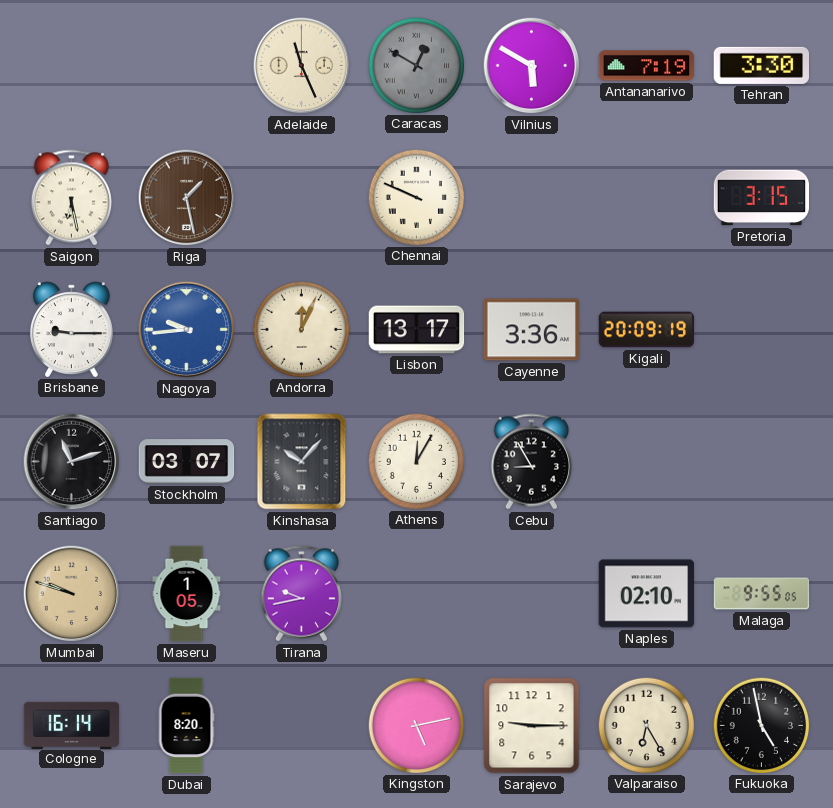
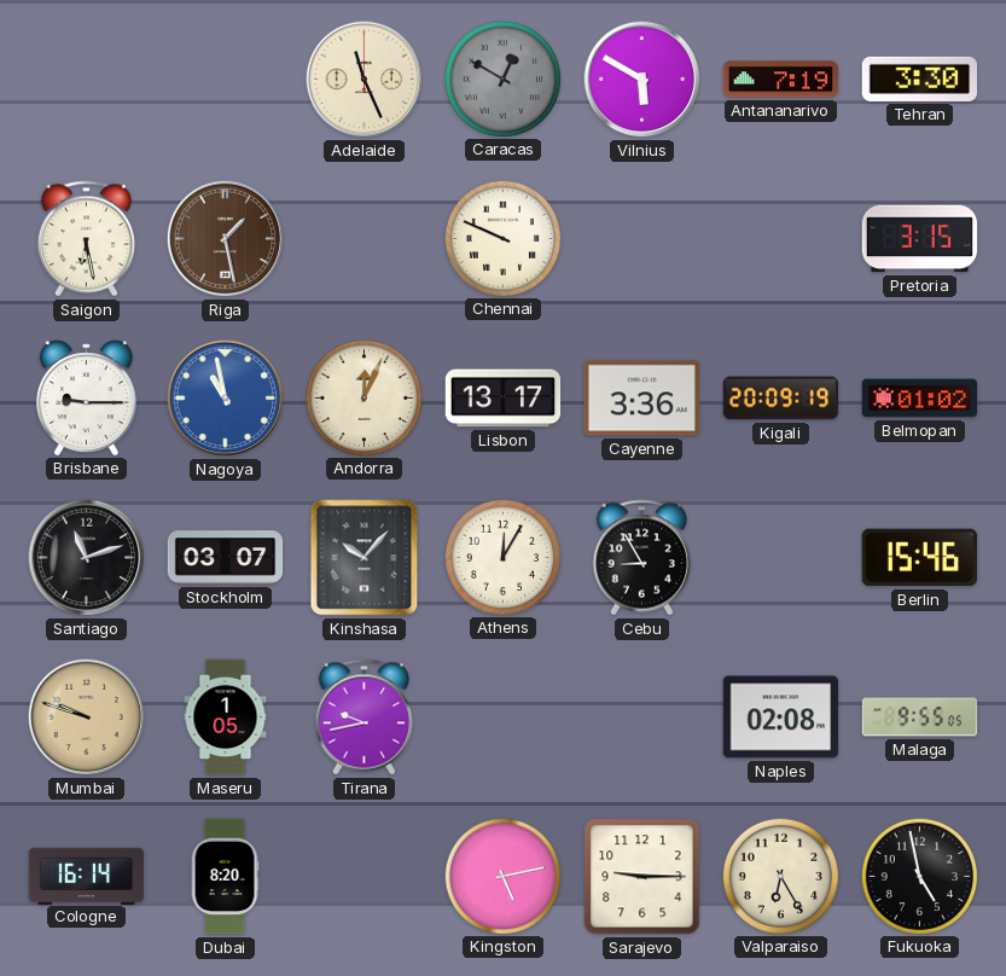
Nagoya: 9:44 -> 10:58 (226, 399)
Belmopan: none -> 01:02 (920, 399)
Berlin: none -> 15:46 (919, 558)
Naples: 02:10 -> 02:08 (781, 718)
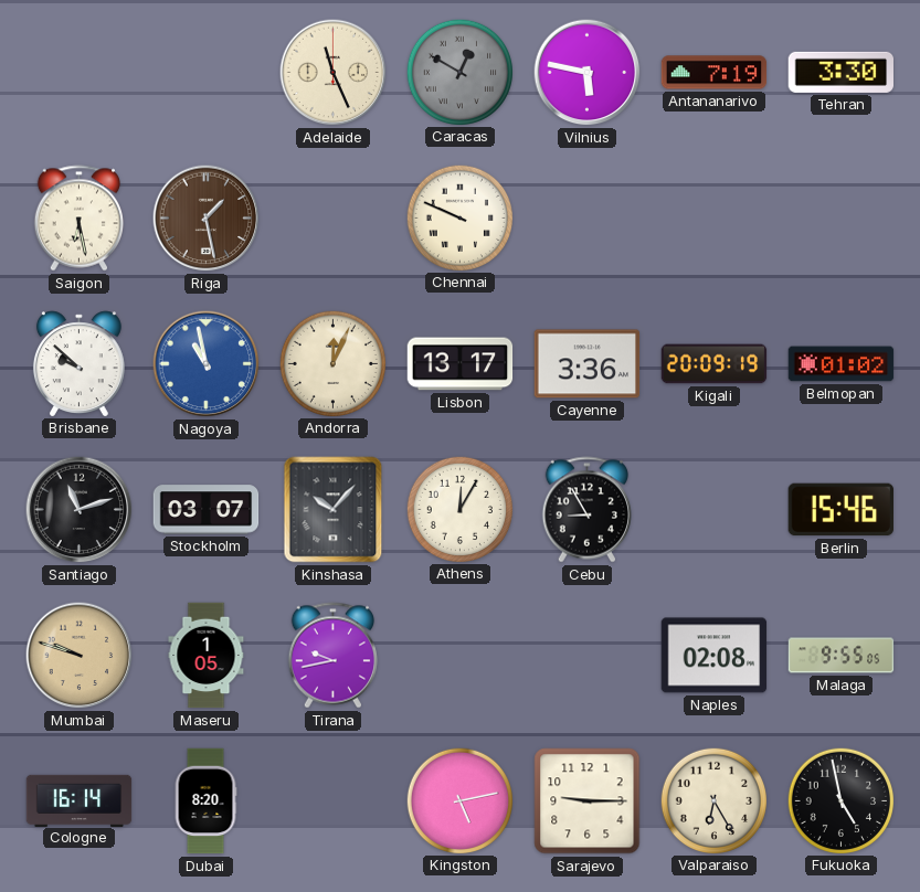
Vilnius: 5:50 -> 5:47 (588, 73)
Pretoria: 3:15 -> none (920, 239)
Brisbane: 9:15 -> 9:52 (78, 363)
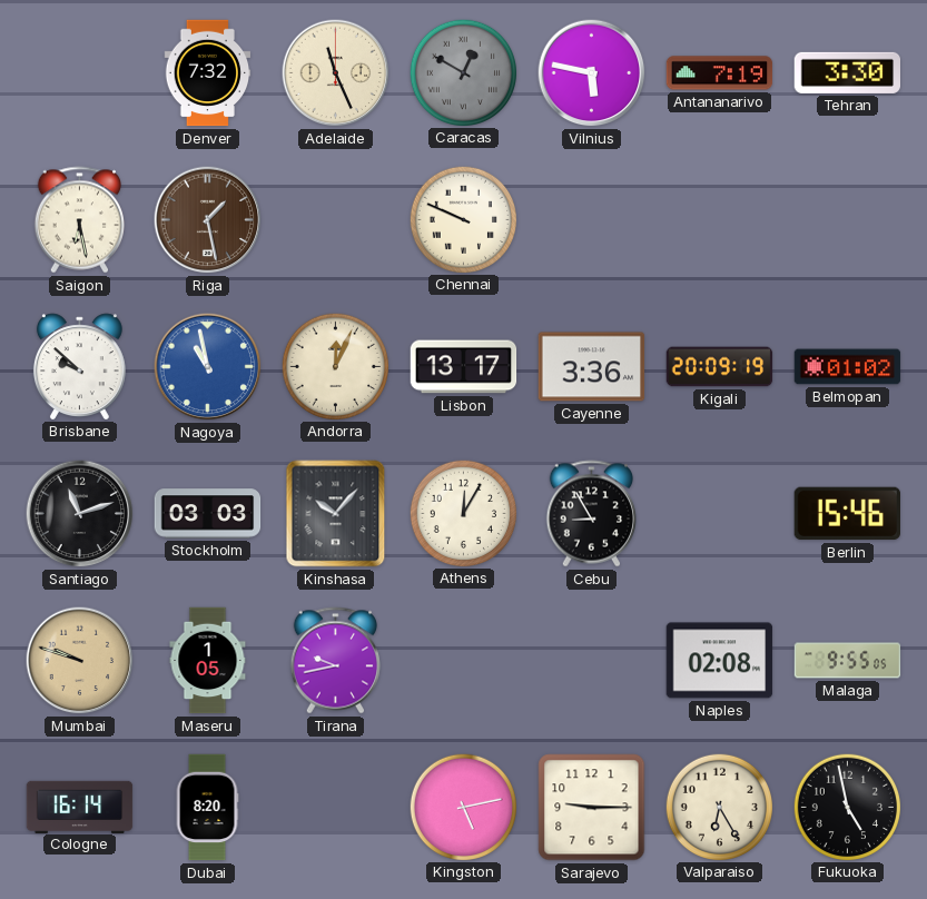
Denver: none -> 7:32 (208, 73)
Stockholm: 03:07 -> 03:03 (208, 514)
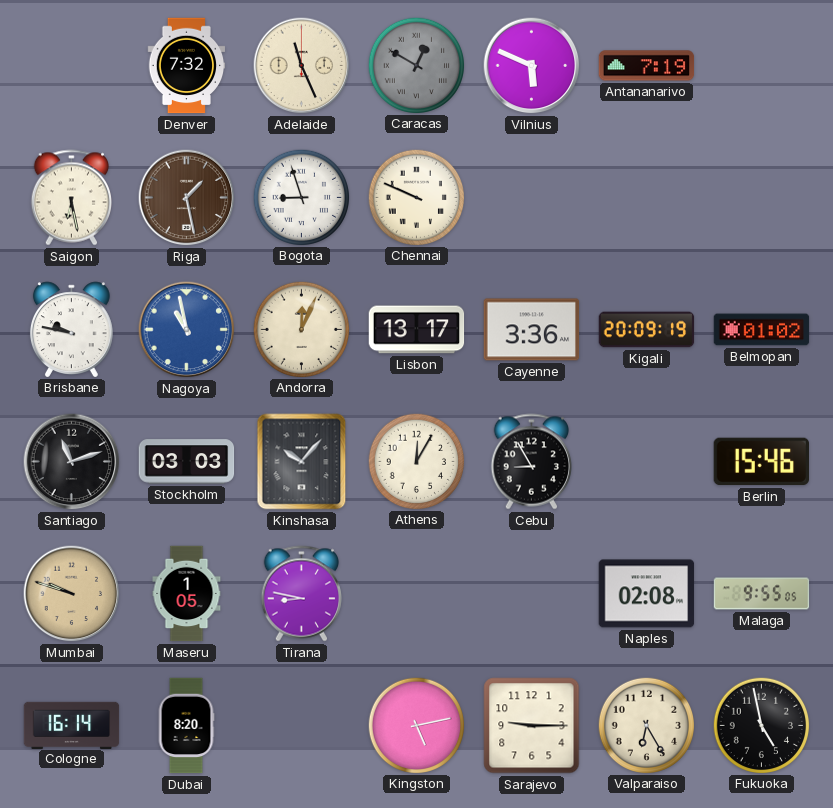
Vilnius: 5:47 -> 5:49 (532, 66)
Tehran: 3:30 -> none (848, 72)
Bogota: none -> 8:57 (301, 197)
Brisbane: 9:52 -> 9:47 (71, 329)
Tirana: 9:43 -> 8:47 (301, 594)
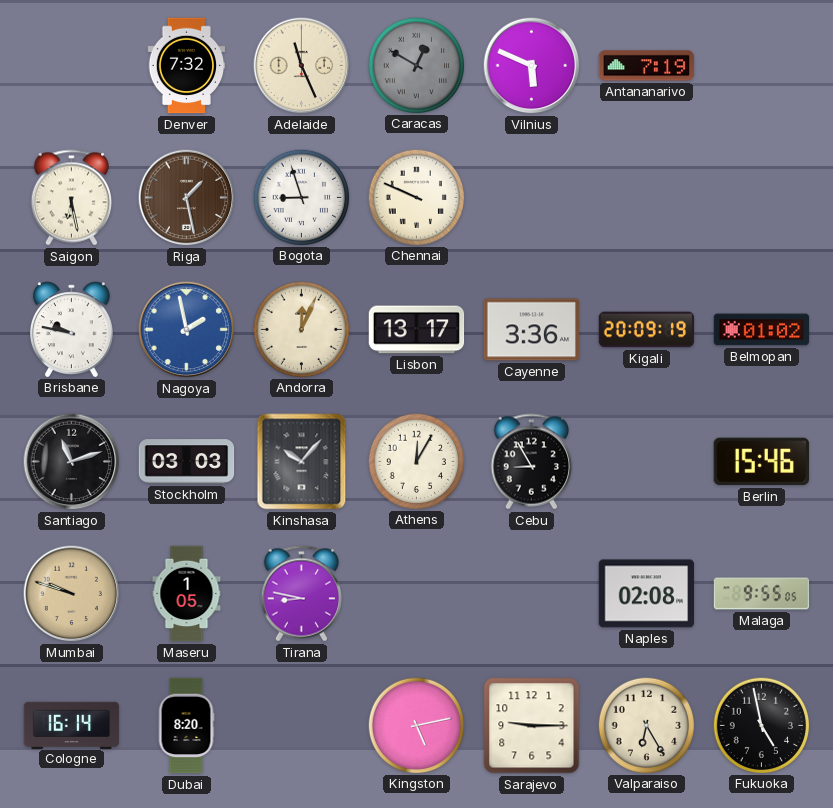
Nagoya: 10:58 -> 1:58 (187, 330)
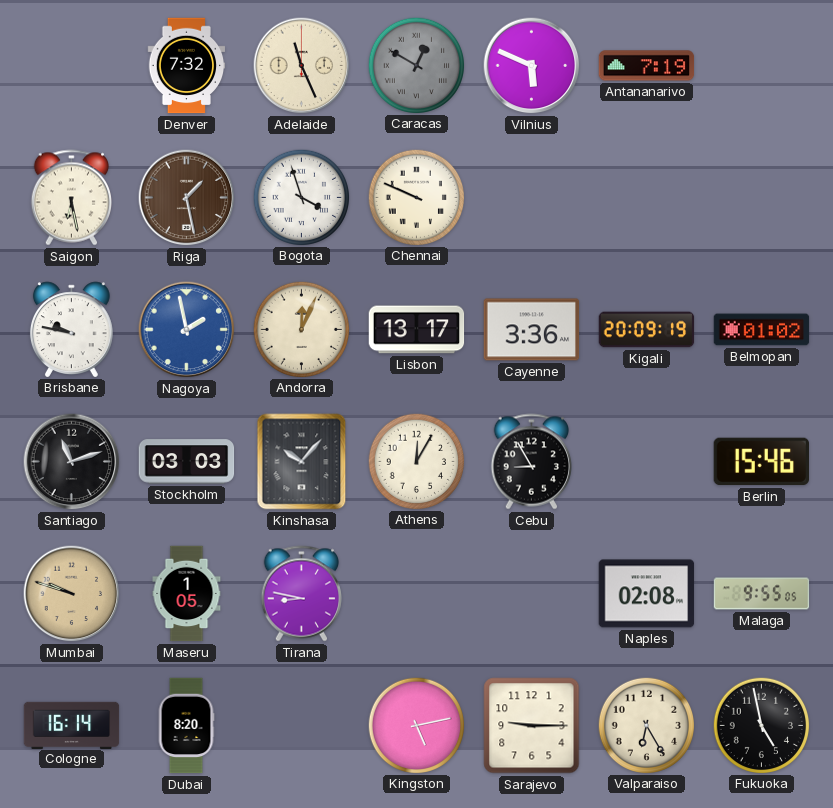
Bogota: 8:57 -> 3:57 (301, 197)
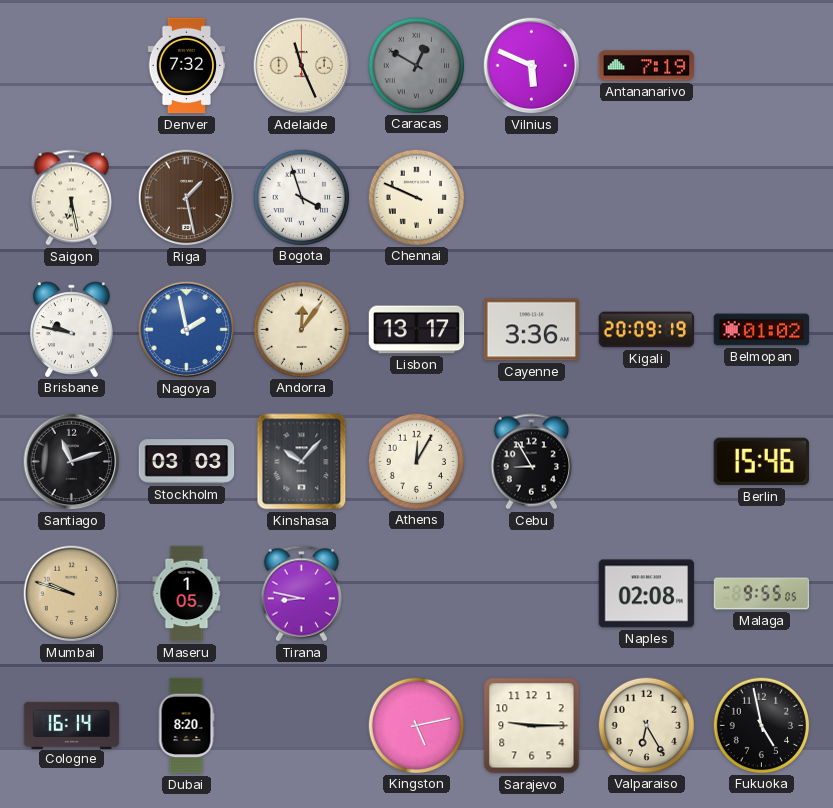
Andorra: 12:04 -> 12:06 (301, 329)
